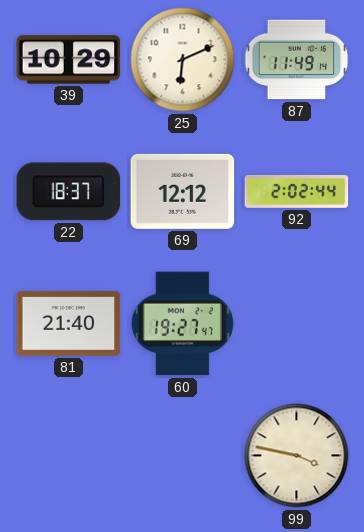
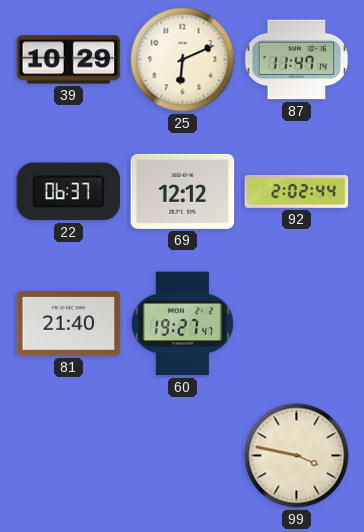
87: 11:49 -> 11:47 (297, 60)
22: 18:37 -> 06:37 (69, 192)
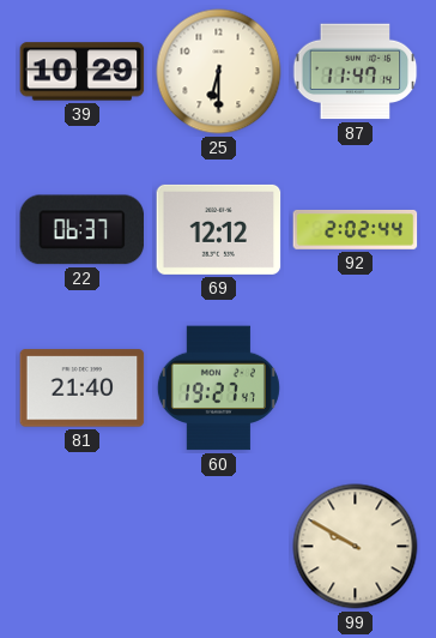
25: 6:11 -> 6:30 (219, 72)
99: 3:47 -> 9:50 (356, 547)
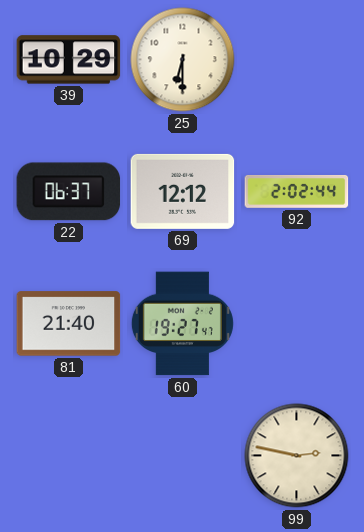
87: 11:47 -> none (356, 72)
99: 9:50 -> 2:47 (297, 456)
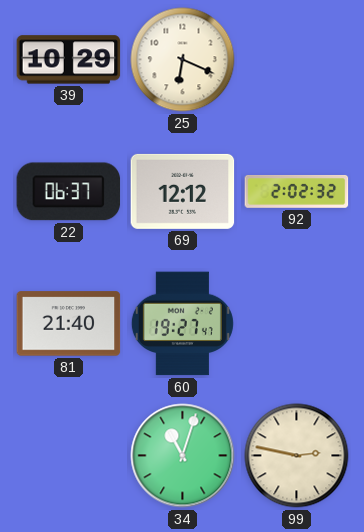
25: 6:30 -> 6:19 (183, 60)
92: 2:02:44 -> 2:02:32 (297, 191)
34: none -> 11:03 (183, 456)
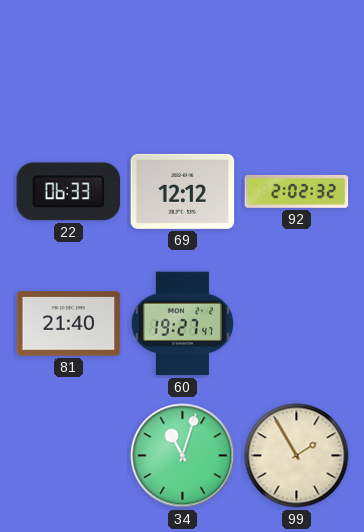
39: 10:29 -> none (69, 60)
25: 6:19 -> none (183, 60)
22: 06:37 -> 06:33 (69, 192)
99: 2:47 -> 1:55 (297, 456)
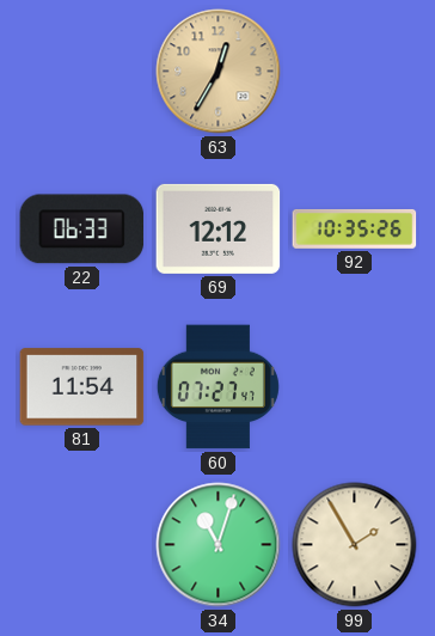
63: none -> 12:35 (219, 72)
92: 2:02 -> 10:35 (355, 228)
81: 21:40 -> 11:54 (82, 387)
60: 19:27 -> 07:27 (217, 387)
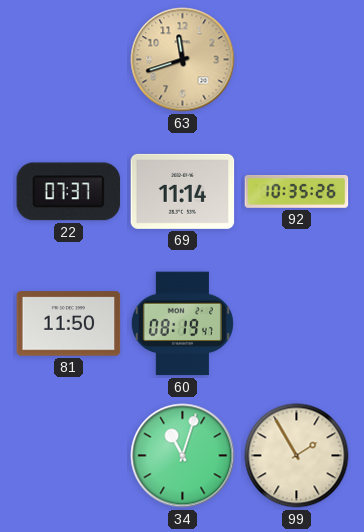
63: 12:35 -> 11:42 (183, 60)
22: 06:33 -> 07:37 (69, 192)
69: 12:12 -> 11:14 (183, 191)
81: 11:54 -> 11:50 (69, 324)
60: 07:27 -> 08:19 (182, 324)
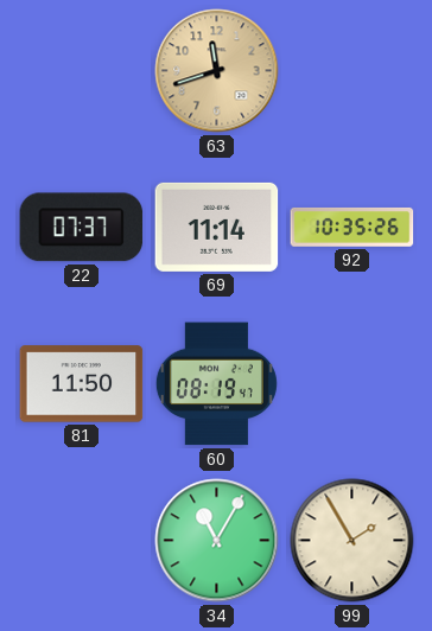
34: 11:03 -> 11:05 (217, 541)
